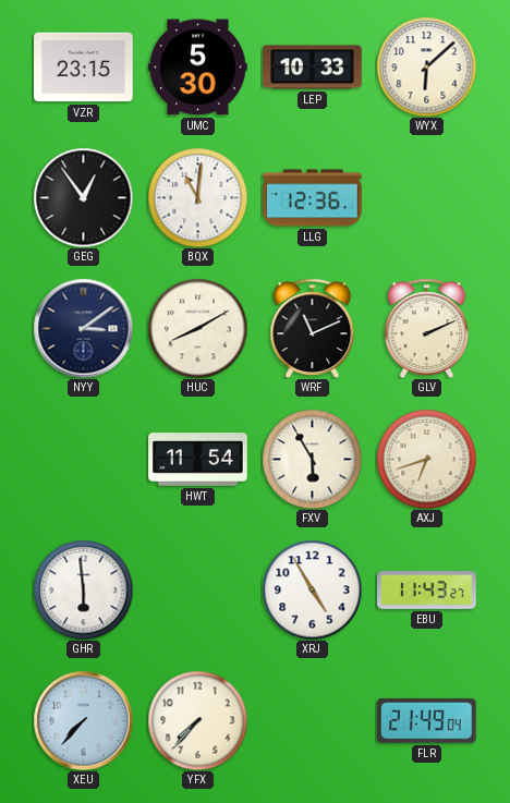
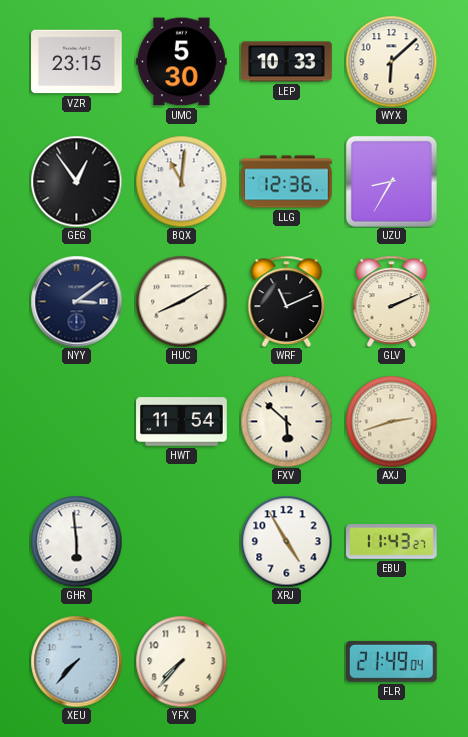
UZU: none -> 8:35 (391, 181)
FXV: 5:55 -> 5:52 (286, 421)
AXJ: 6:42 -> 2:42 (391, 421)
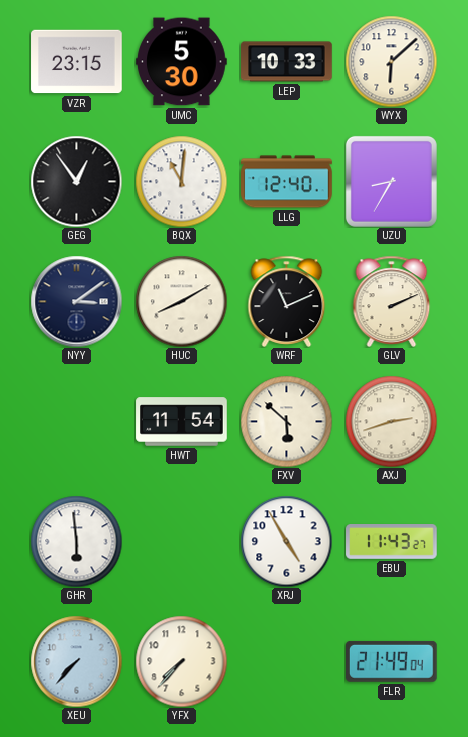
LLG: 12:36 -> 12:40 (287, 182)
